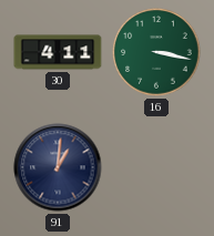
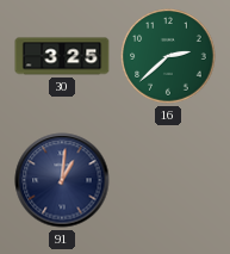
30: 4:11 -> 3:25 (62, 56)
16: 3:17 -> 2:38 (168, 56)
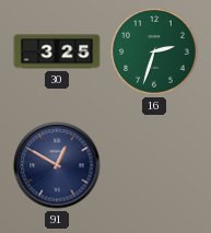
16: 2:38 -> 2:33 (154, 51)
91: 1:01 -> 12:50 (57, 165)
